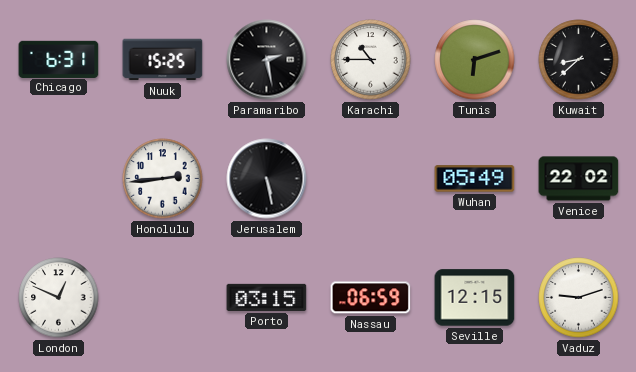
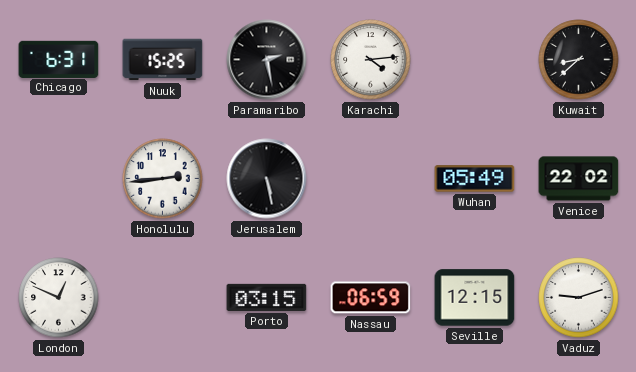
Karachi: 10:45 -> 4:14 (371, 60)
Tunis: 6:12 -> none (475, 60)
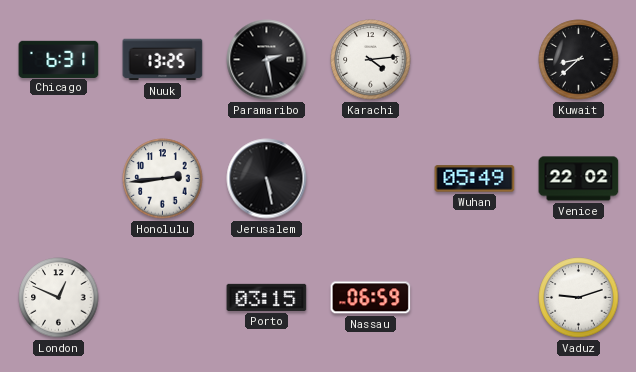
Nuuk: 15:25 -> 13:25 (163, 60)
Seville: 12:15 -> none (475, 298)
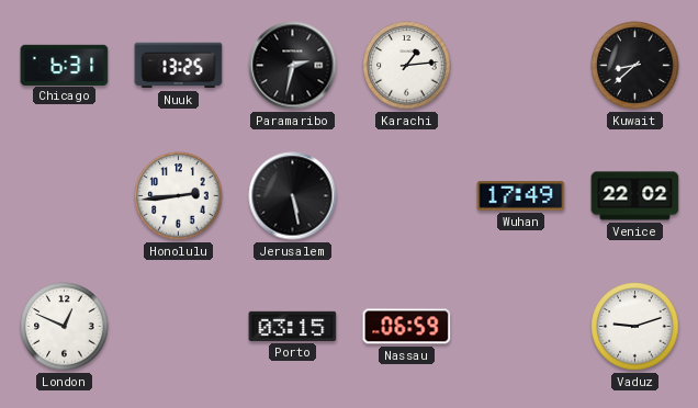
Paramaribo: 2:28 -> 2:32 (293, 66)
Karachi: 4:14 -> 1:14 (407, 66)
Wuhan: 05:49 -> 17:49 (521, 196)
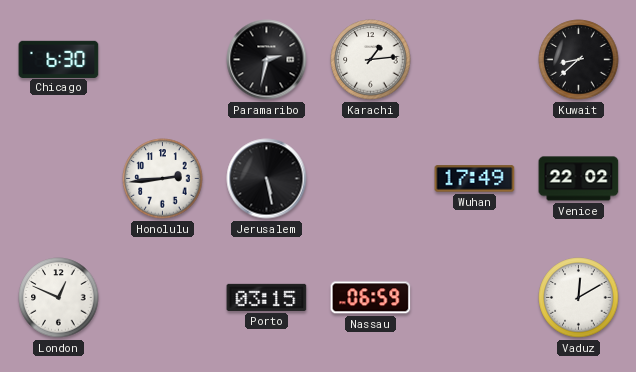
Chicago: 6:31 -> 6:30 (59, 59)
Nuuk: 13:25 -> none (179, 66)
Vaduz: 9:12 -> 12:10 (579, 298)
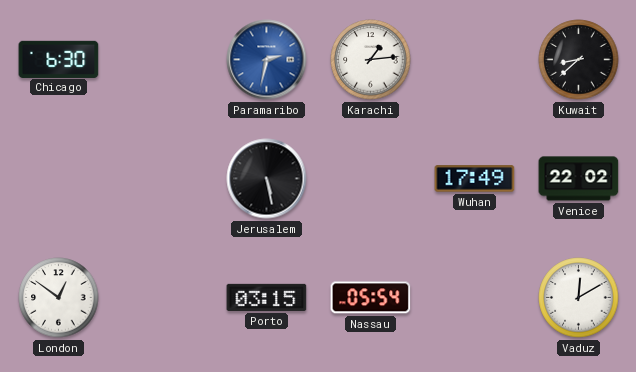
Paramaribo dial: black -> blue (267, 60)
Honolulu: 2:44 -> none (163, 179)
London: 12:49 -> 12:51 (59, 298)
Nassau: 06:59 -> 05:54 (371, 298)
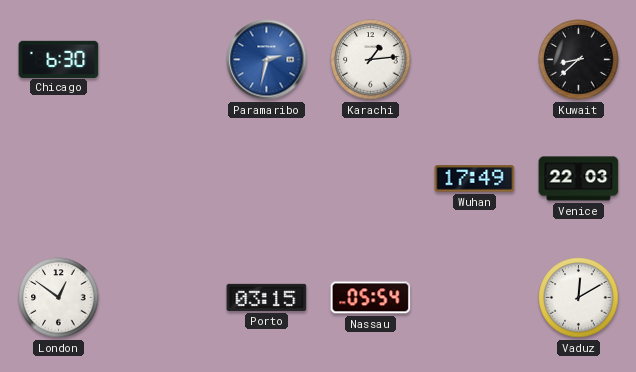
Jerusalem: 5:28 -> none (267, 179)
Venice: 22:02 -> 22:03 (579, 179)
